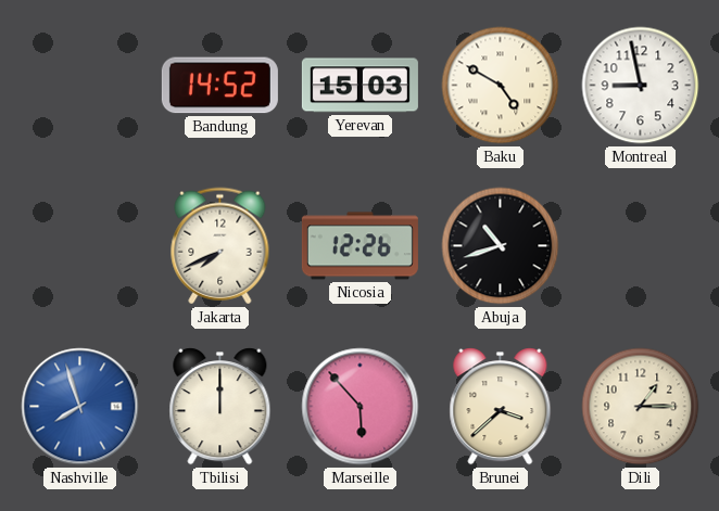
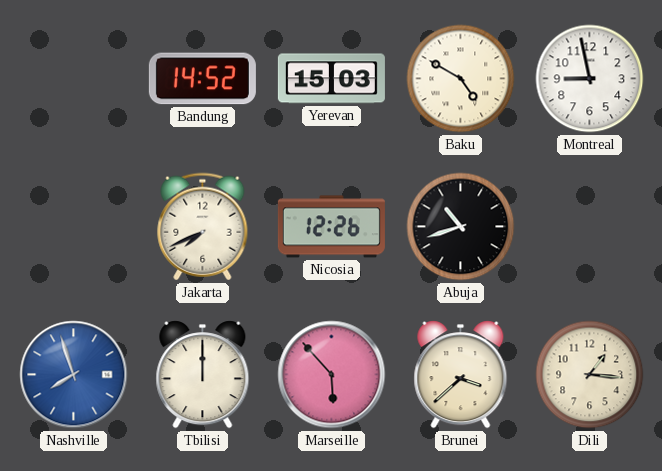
Dili: 1:15 -> 1:16 (590, 375)
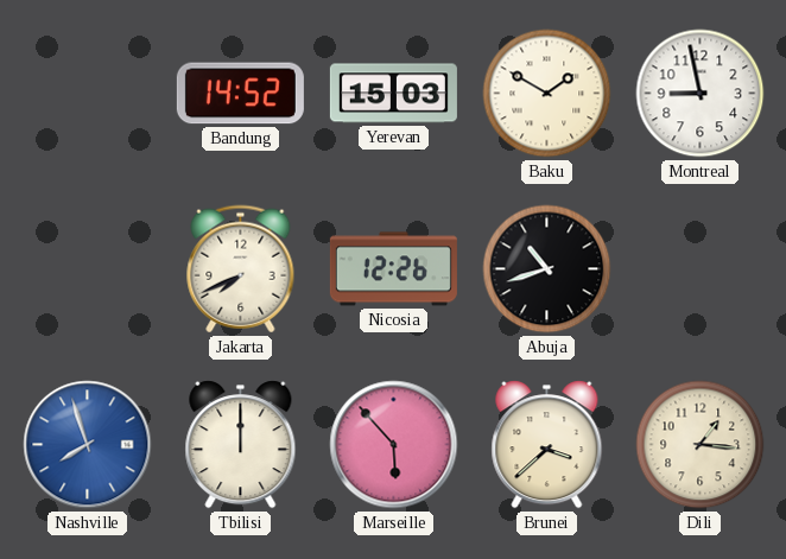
Baku: 4:50 -> 1:50 (547, 94)
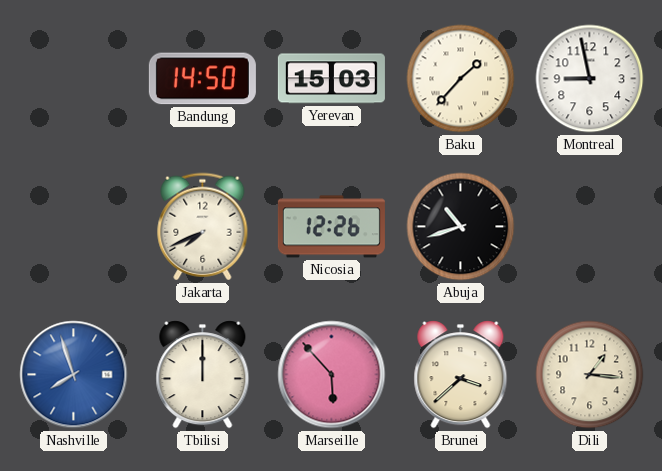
Bandung: 14:52 -> 14:50 (202, 79)
Baku: 1:50 -> 1:37 (461, 79)
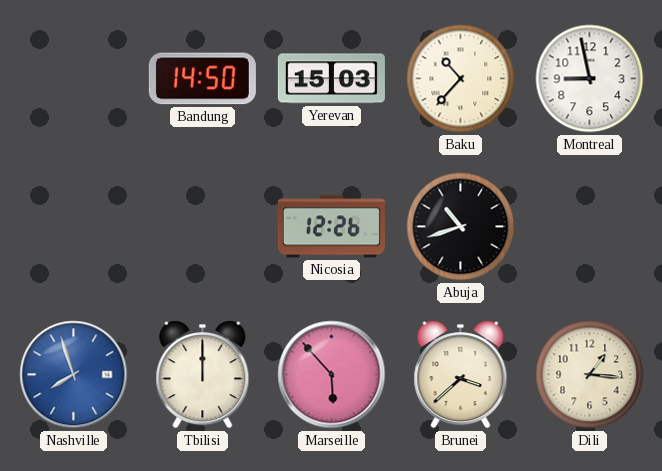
Baku: 1:37 -> 10:37 (461, 79)
Jakarta: 7:41 -> none (203, 227)
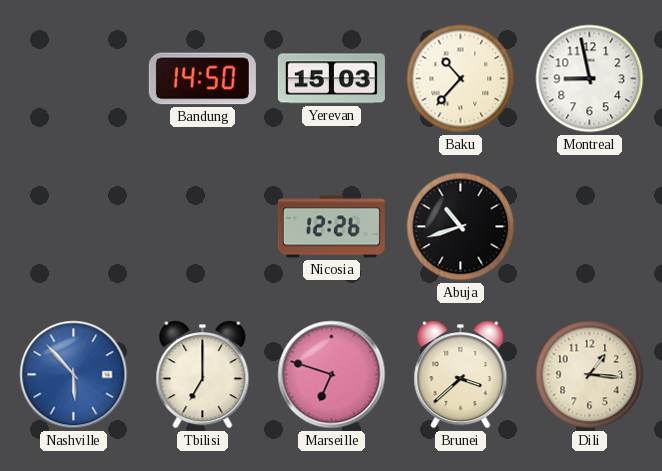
Nashville: 7:57 -> 5:53 (74, 375)
Tbilisi: 12:00 -> 7:00 (203, 375)
Marseille: 5:53 -> 6:48 (332, 375)
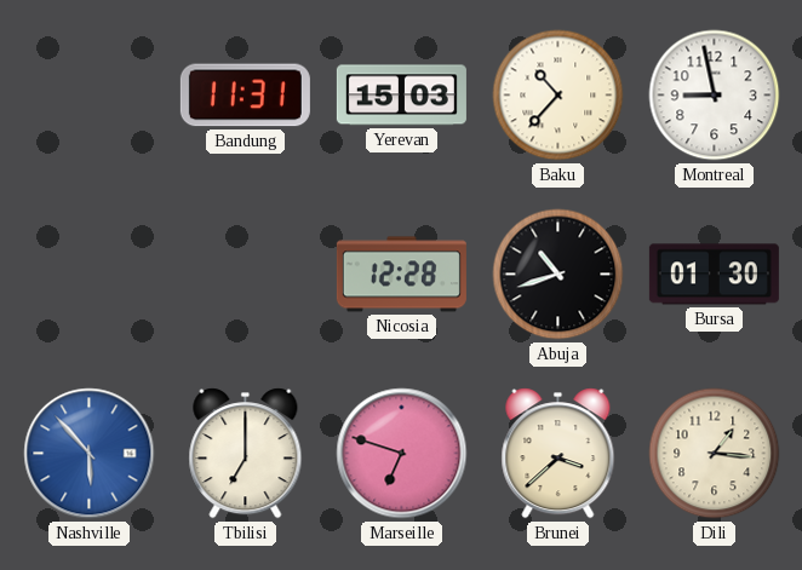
Bandung: 14:50 -> 11:31 (245, 96)
Nicosia: 12:26 -> 12:28 (401, 275)
Bursa: none -> 01:30 (714, 275)
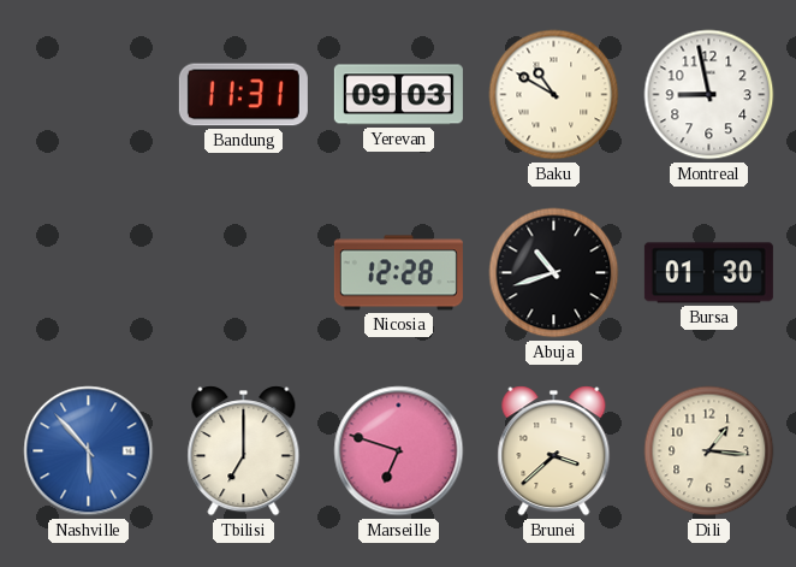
Yerevan: 15:03 -> 09:03 (398, 95)
Baku: 10:37 -> 10:50 (554, 95)
